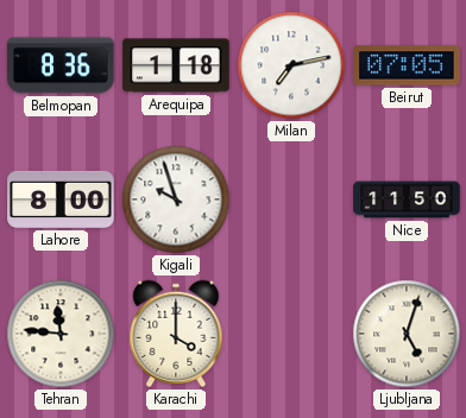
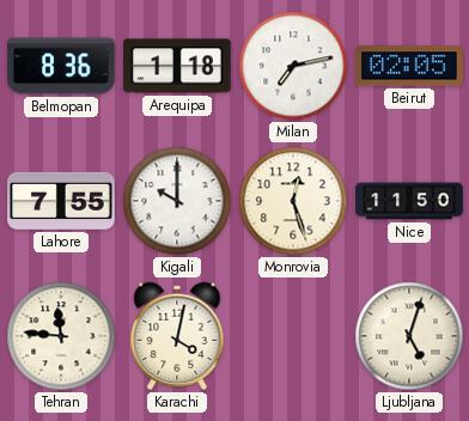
Beirut: 07:05 -> 02:05 (409, 66)
Lahore: 8:00 -> 7:55 (61, 201)
Kigali: 9:57 -> 10:00 (177, 201)
Monrovia: none -> 12:27 (293, 201)
Karachi: 4:00 -> 4:02 (177, 336)
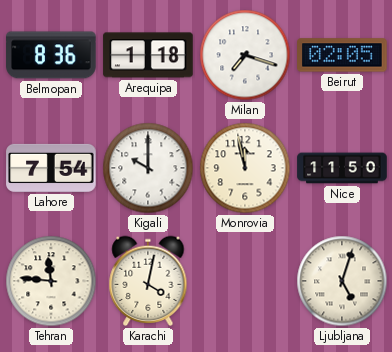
Milan: 7:13 -> 7:18 (245, 55)
Lahore: 7:55 -> 7:54 (51, 168)
Monrovia: 12:27 -> 11:58 (245, 168)
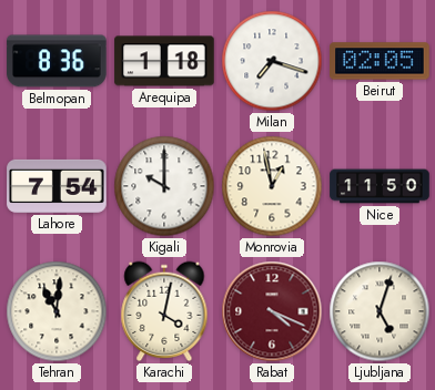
Monrovia: 11:58 -> 12:58 (272, 186)
Tehran: 11:46 -> 11:01 (57, 311)
Rabat: none -> 4:19 (272, 311)
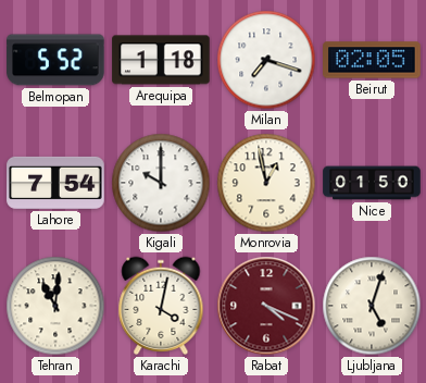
Belmopan: 8:36 -> 5:52 (55, 60)
Nice: 11:50 -> 01:50 (372, 183)
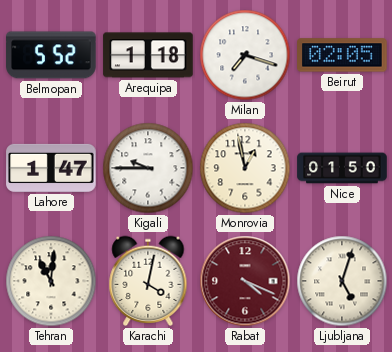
Lahore: 7:54 -> 1:47 (51, 168)
Kigali: 10:00 -> 9:45 (148, 168)
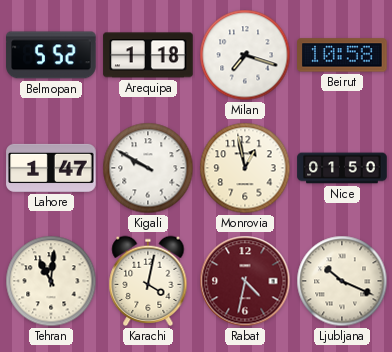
Beirut: 02:05 -> 10:58 (342, 55)
Kigali: 9:45 -> 9:50 (148, 168)
Rabat: 4:19 -> 4:32 (245, 281)
Ljubljana: 5:03 -> 10:19 (342, 281)
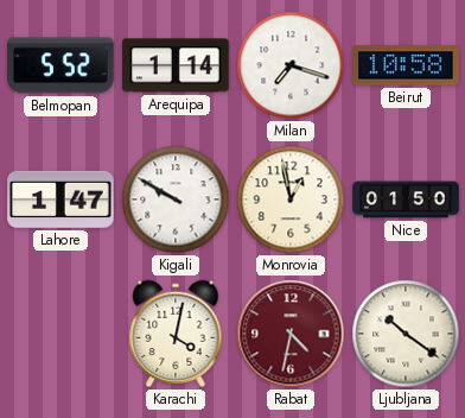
Arequipa: 1:18 -> 1:14 (176, 65)
Tehran: 11:01 -> none (51, 281)
Ljubljana: 10:19 -> 10:21 (406, 334)
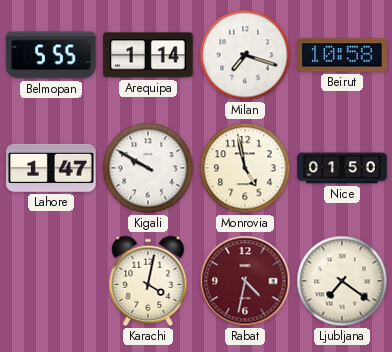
Belmopan: 5:52 -> 5:55 (51, 55)
Monrovia: 12:58 -> 4:58 (245, 168)
Ljubljana: 10:21 -> 7:21 (342, 281)
